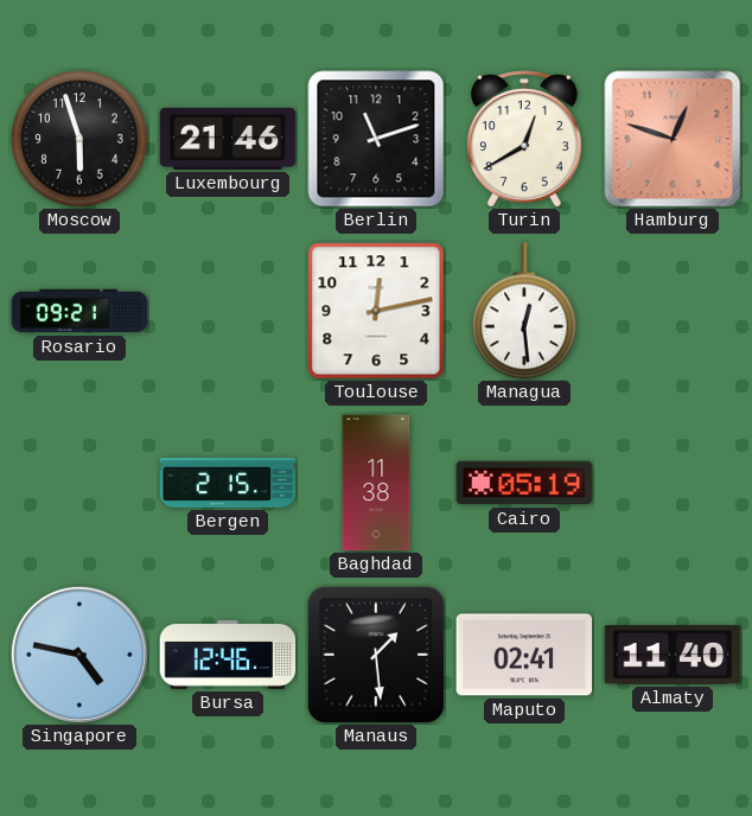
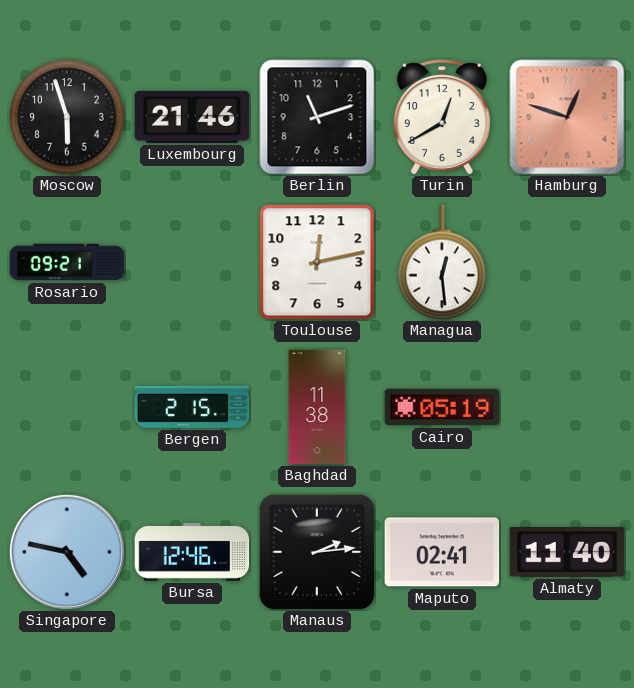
Manaus: 1:29 -> 2:14 (317, 552)
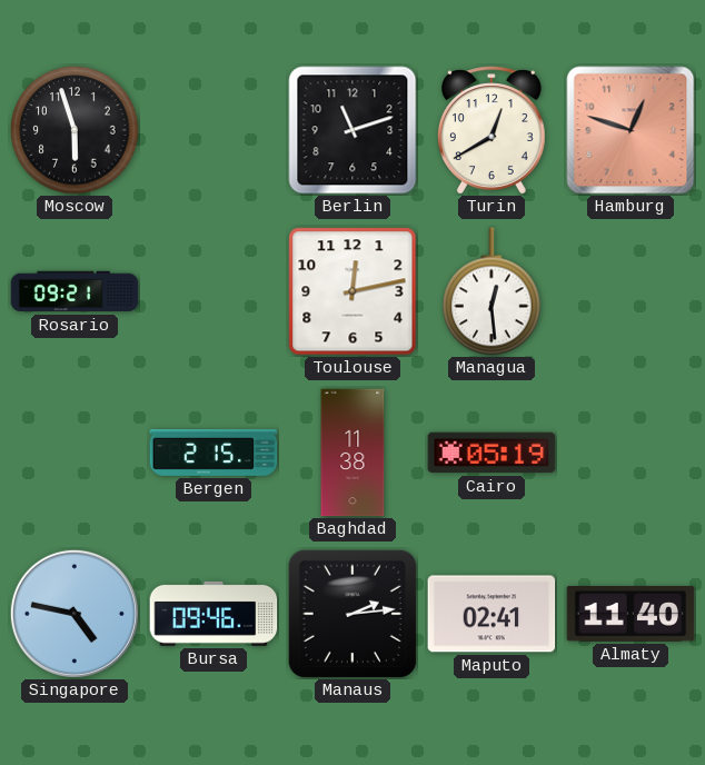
Luxembourg: 21:46 -> none (192, 117)
Bursa: 12:46 -> 09:46 (214, 614)
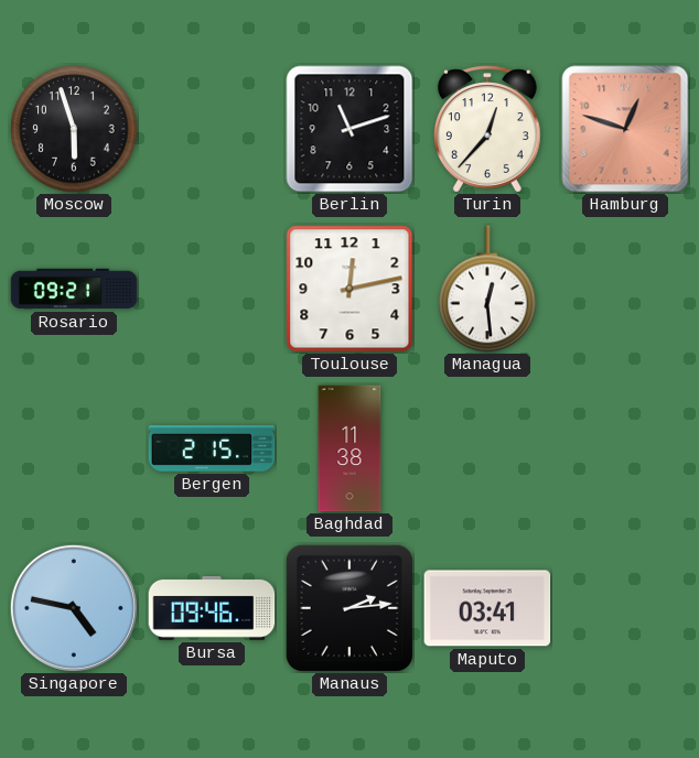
Turin: 12:40 -> 12:37 (487, 129)
Cairo: 05:19 -> none (491, 453)
Maputo: 02:41 -> 03:41 (487, 608)
Almaty: 11:40 -> none (630, 614)
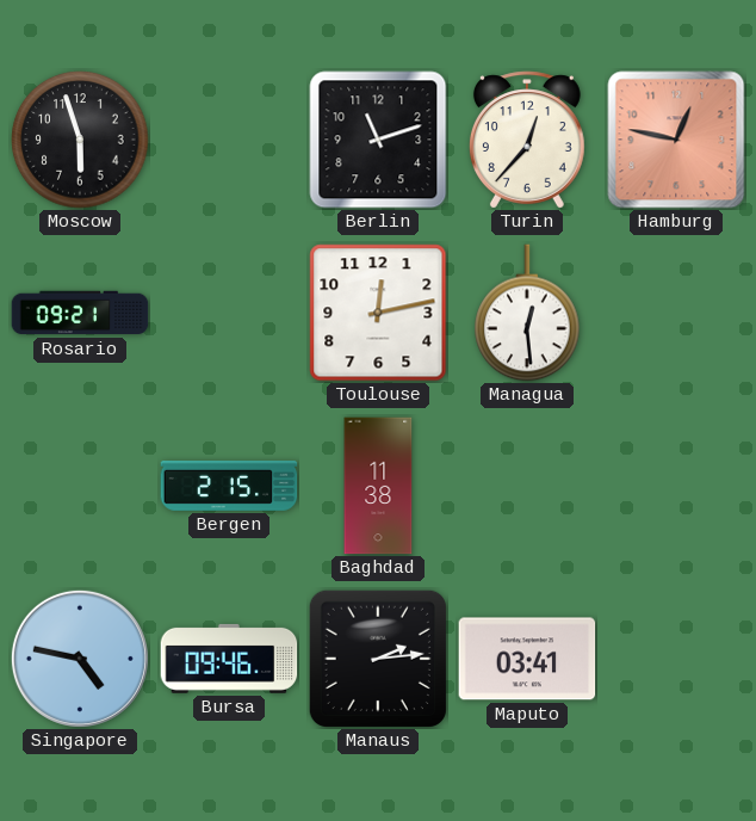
Hamburg: 12:48 -> 12:47 (676, 140)
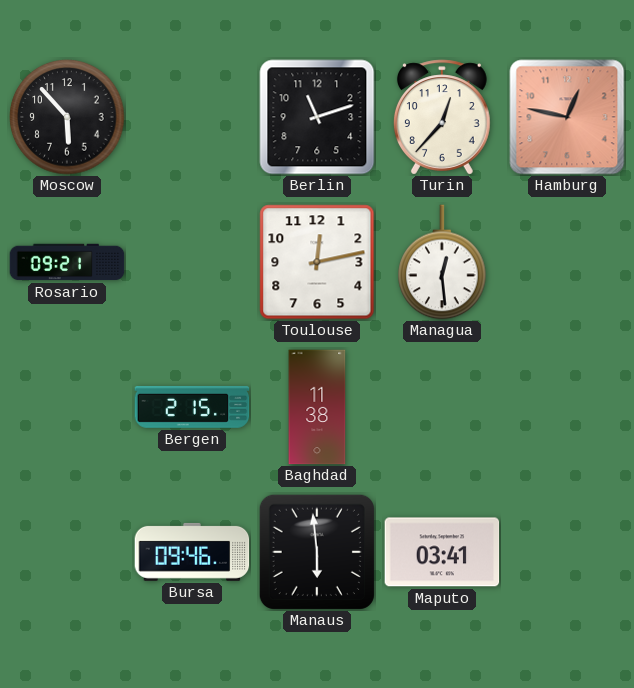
Moscow: 5:57 -> 5:53 (67, 117)
Singapore: 4:47 -> none (80, 659)
Manaus: 2:14 -> 5:59 (317, 552)
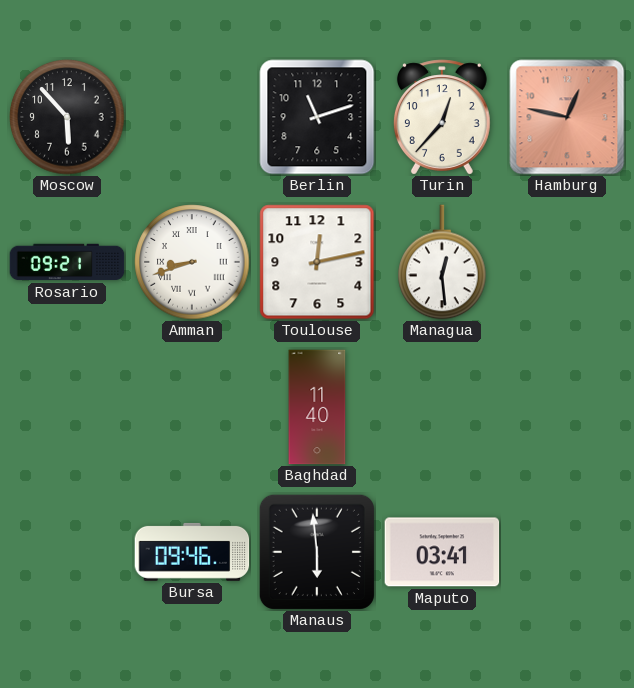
Amman: none -> 8:42 (192, 262)
Bergen: 2:15 -> none (192, 407)
Baghdad: 11:38 -> 11:40 (317, 407)
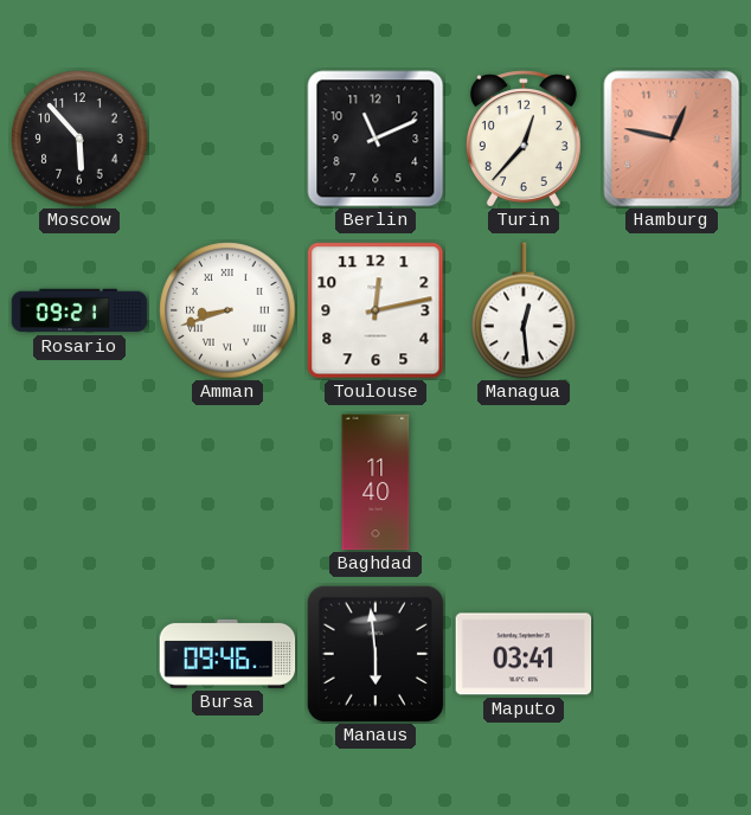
Berlin: 11:12 -> 11:11 (375, 139)
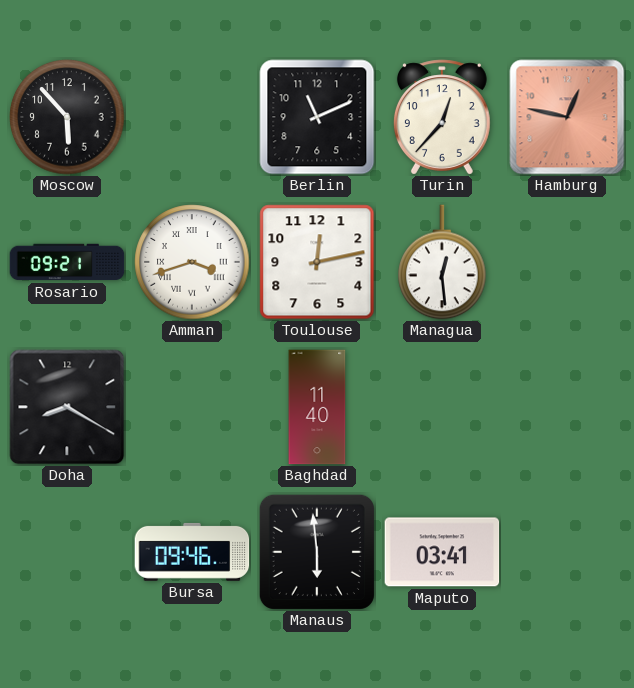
Amman: 8:42 -> 3:42 (192, 262)
Doha: none -> 8:20 (67, 407)
